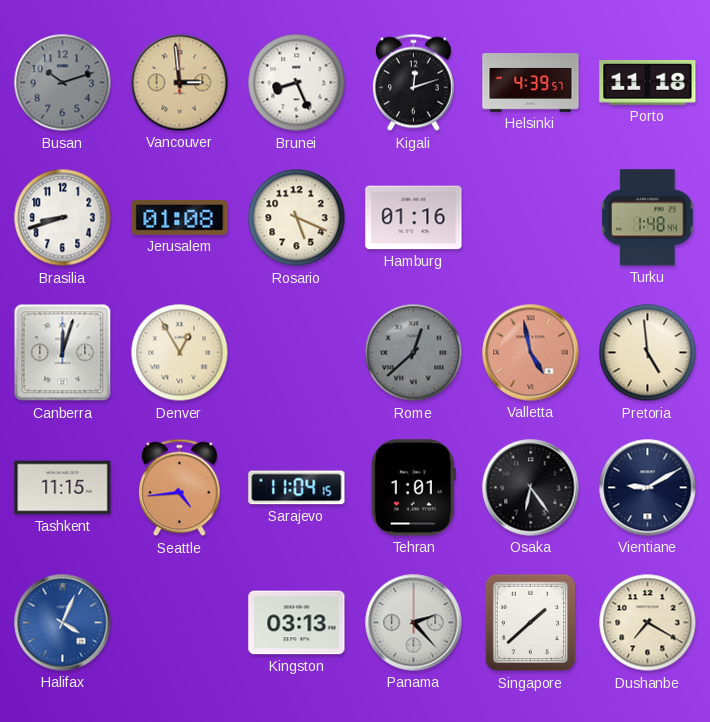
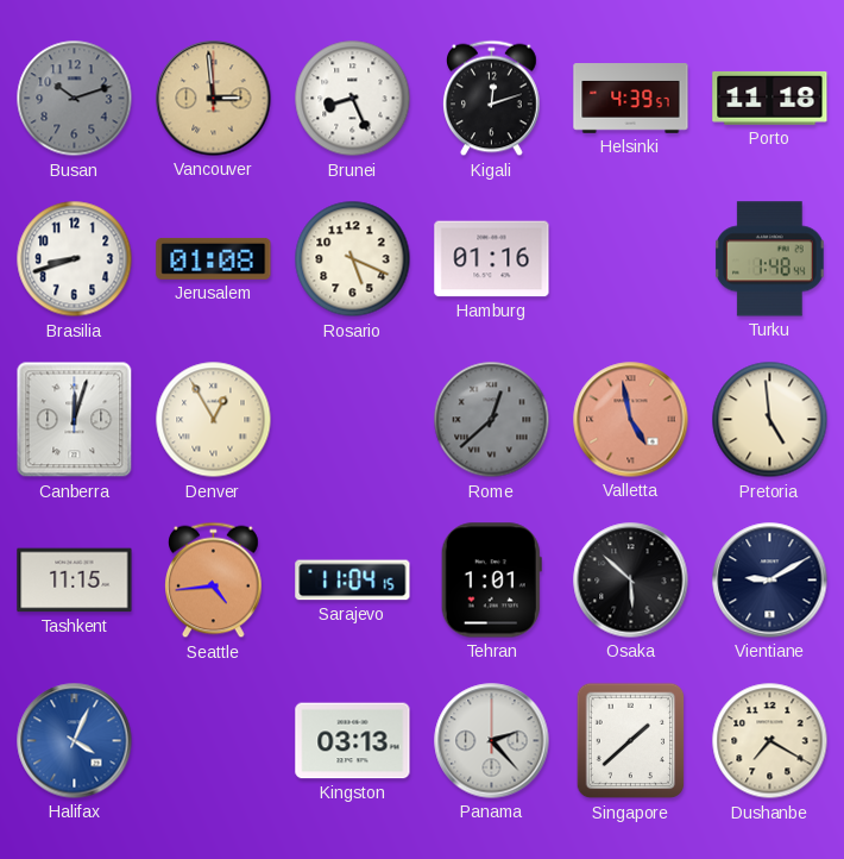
Osaka: 6:24 -> 5:52 (631, 581)
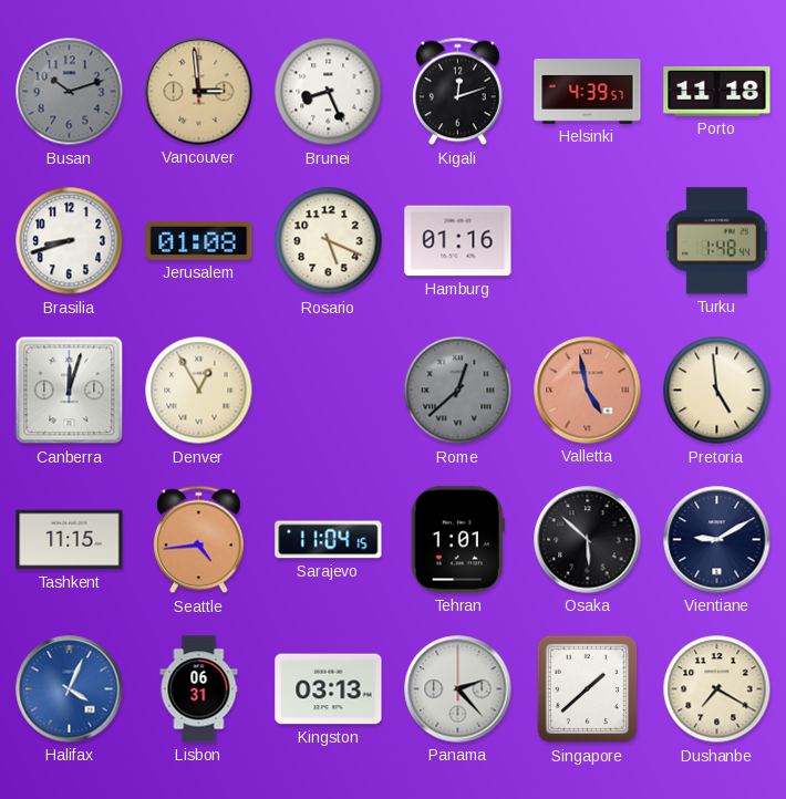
Lisbon: none -> 06:31 (199, 689)
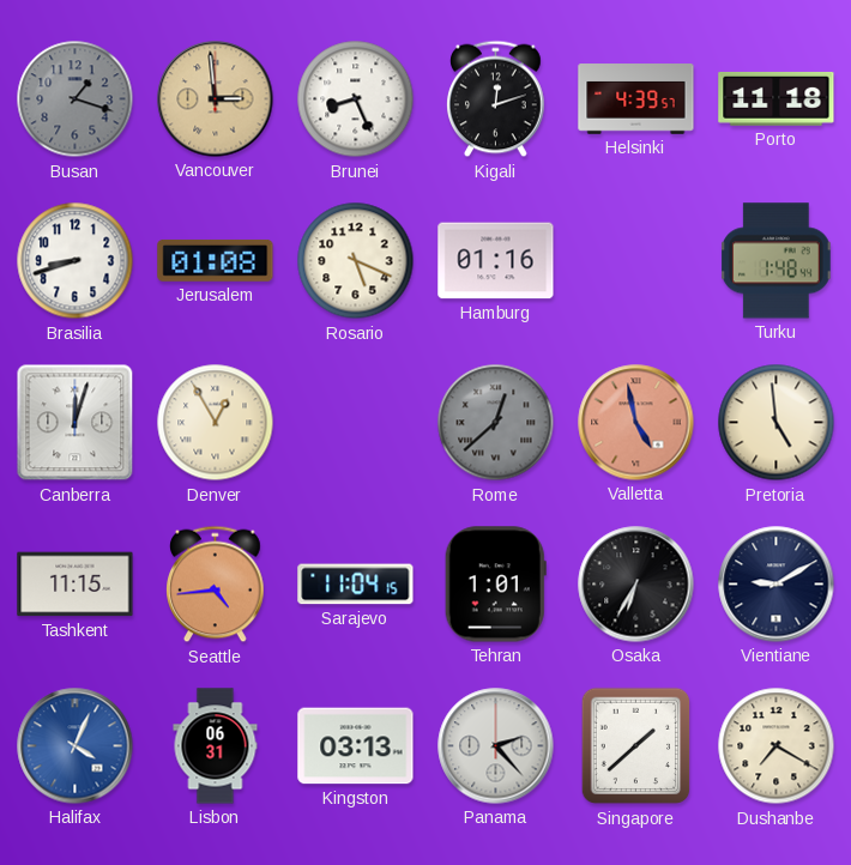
Busan: 10:12 -> 1:18 (76, 99)
Osaka: 5:52 -> 6:35 (636, 585)
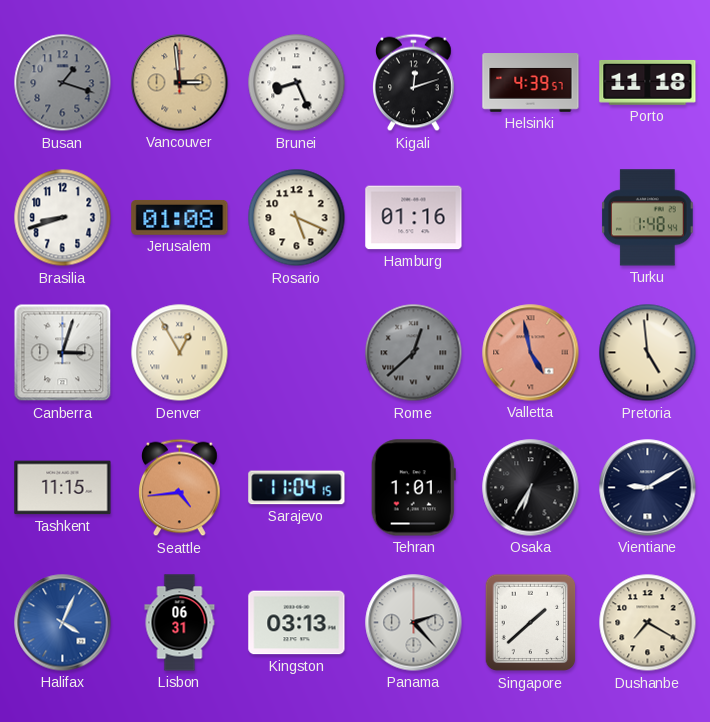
Canberra: 12:03 -> 3:03 (63, 353)
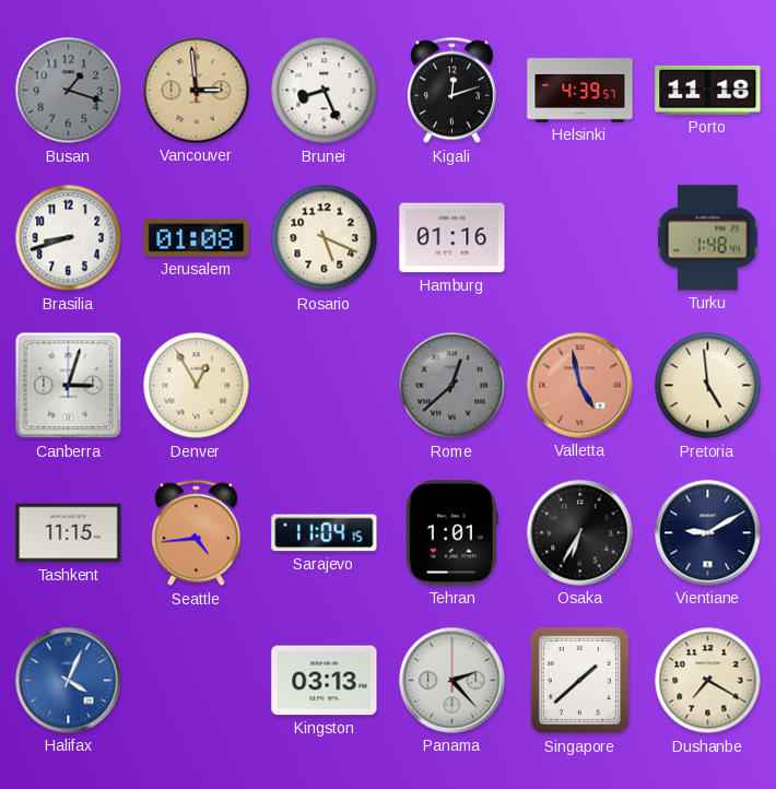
Lisbon: 06:31 -> none (180, 623)
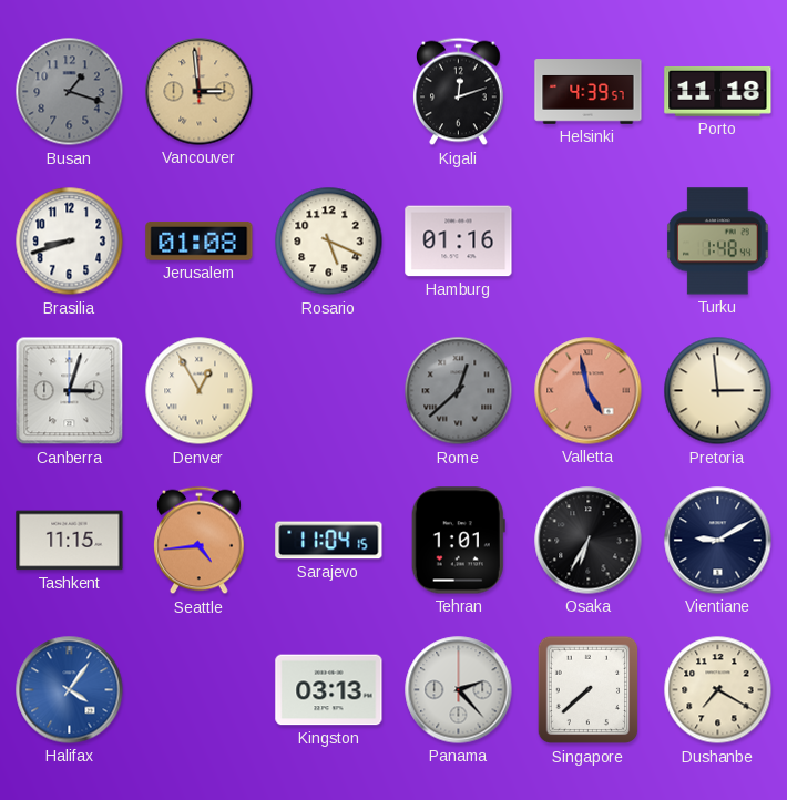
Brunei: 8:26 -> none (325, 91)
Pretoria: 4:59 -> 2:59 (718, 391)
Halifax: 4:04 -> 4:06 (70, 690)
Singapore: 1:38 -> 7:38 (589, 690)
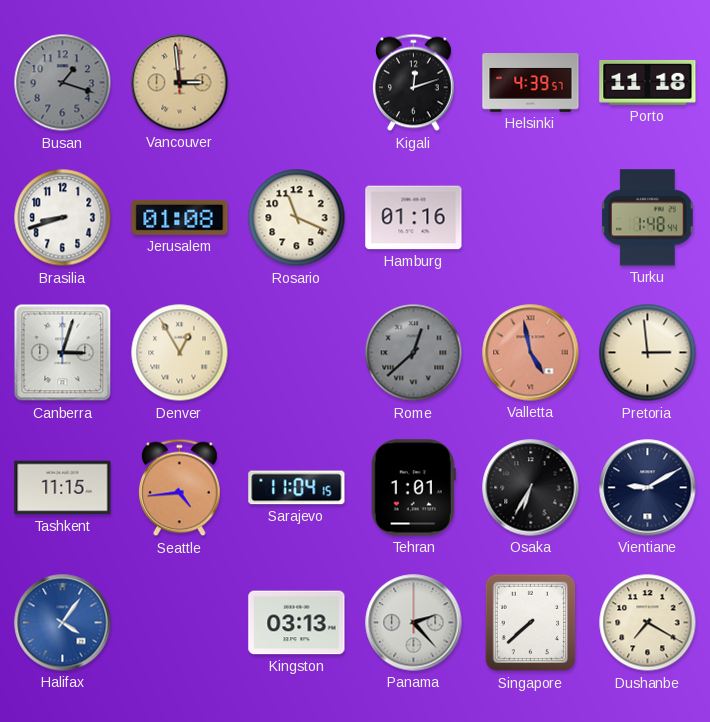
Rosario: 5:19 -> 11:19 (297, 218)
